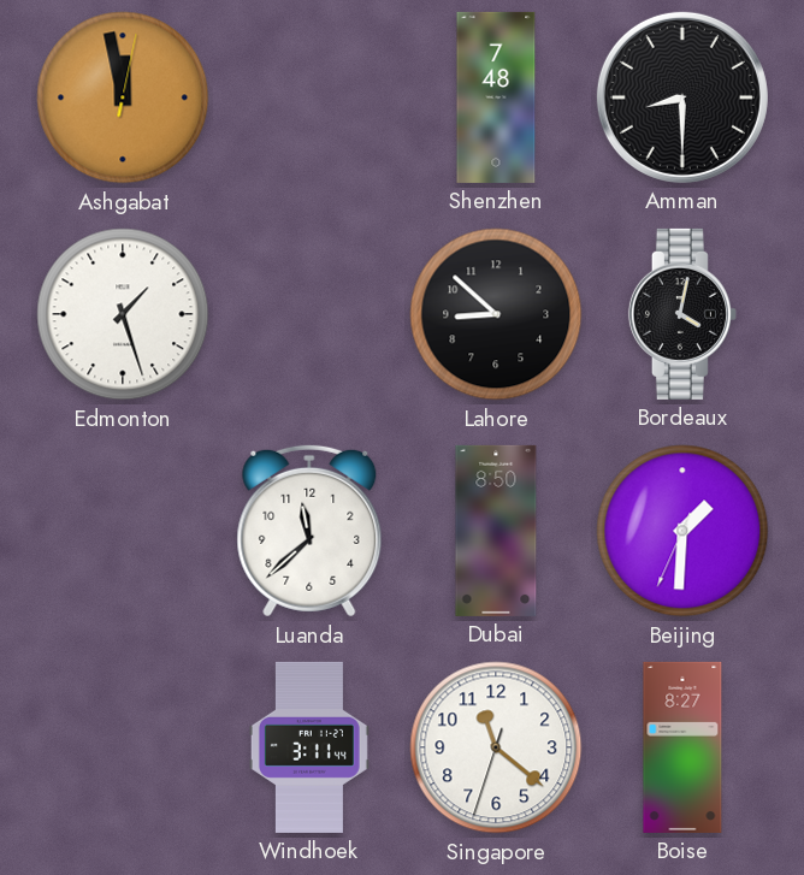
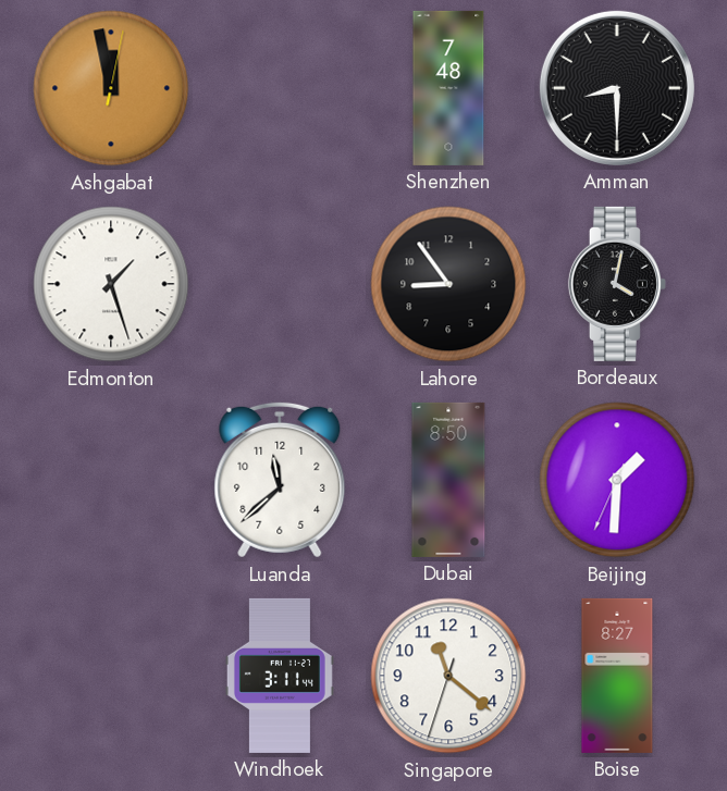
Lahore: 8:52 -> 8:54 (448, 284)
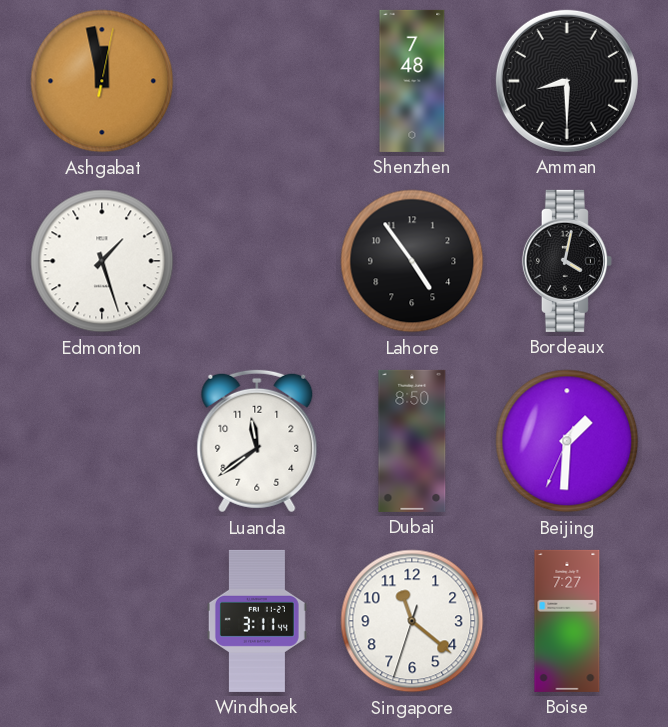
Lahore: 8:54 -> 4:54 (412, 261)
Luanda: 11:38 -> 11:39 (257, 441)
Boise: 8:27 -> 7:27 (567, 621)
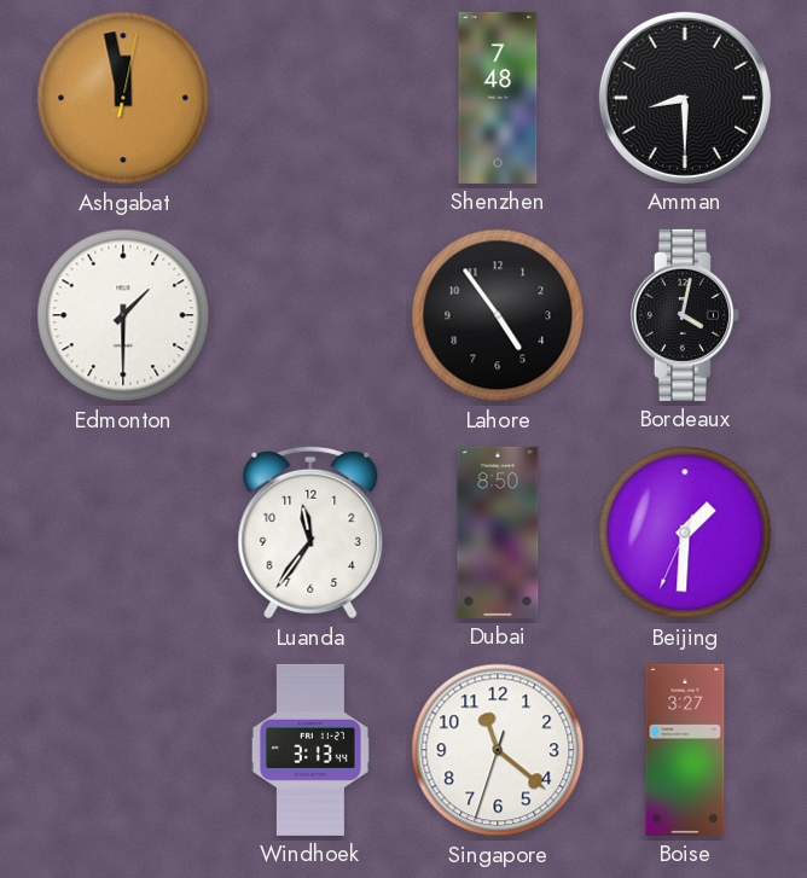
Edmonton: 1:27 -> 1:30 (123, 315)
Luanda: 11:39 -> 11:36 (310, 533)
Windhoek: 3:11 -> 3:13 (310, 750)
Boise: 7:27 -> 3:27 (685, 750)
